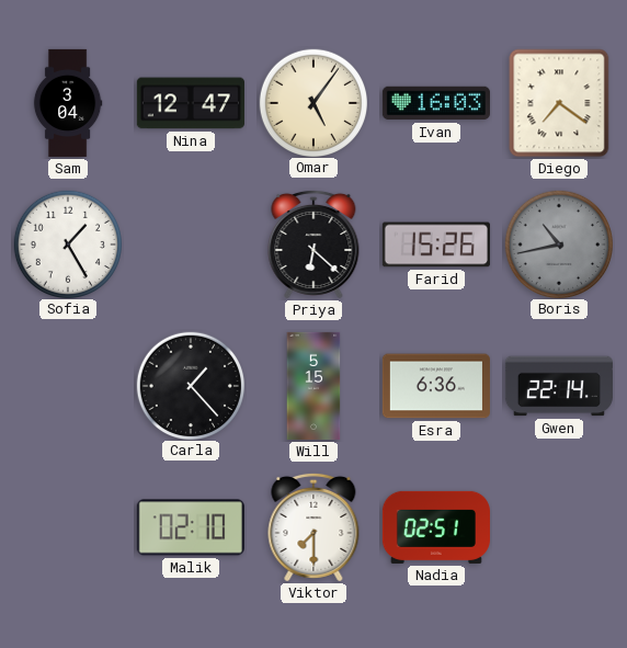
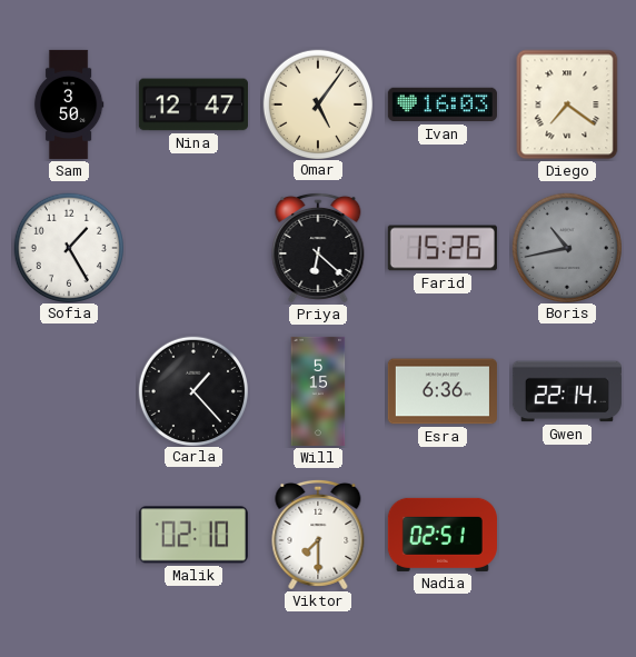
Sam: 3:04 -> 3:50 (69, 104)
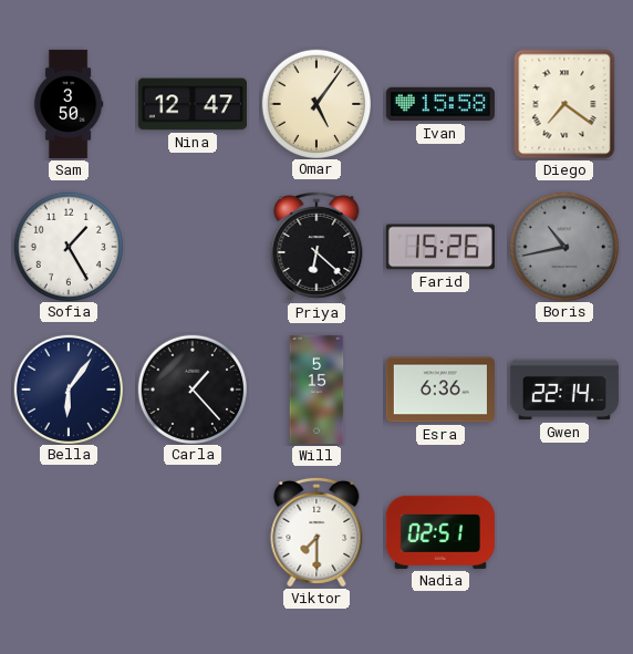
Ivan: 16:03 -> 15:58 (440, 104)
Bella: none -> 6:06 (68, 388)
Malik: 02:10 -> none (193, 535)
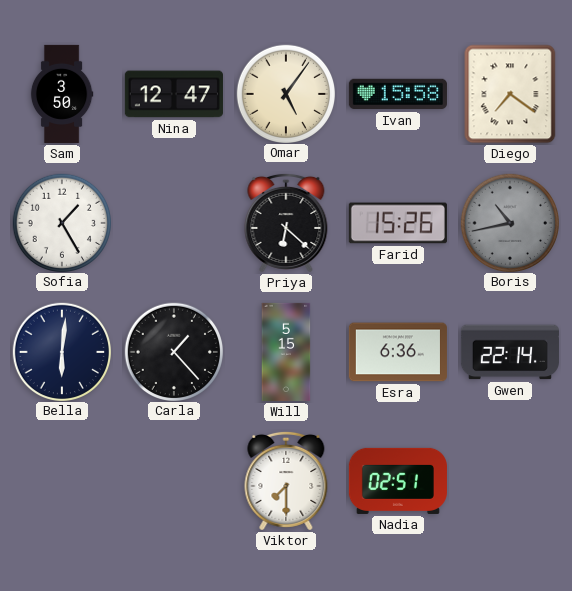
Bella: 6:06 -> 6:01 (61, 351)
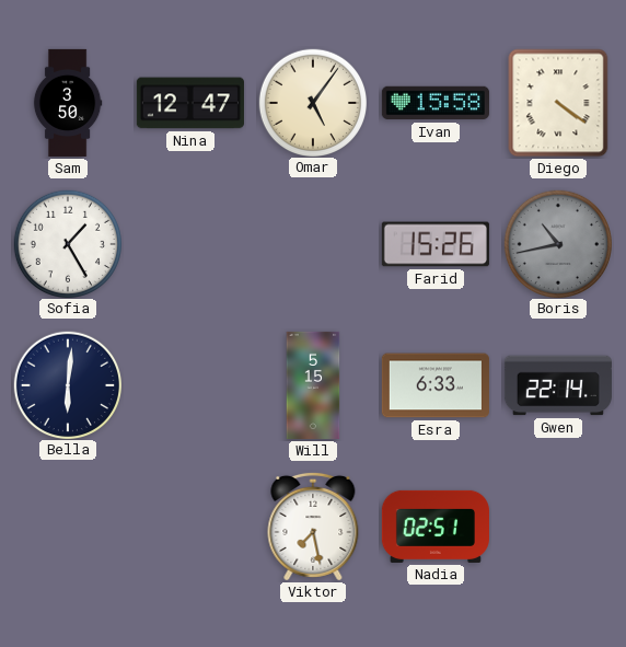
Diego: 7:21 -> 4:21 (558, 103)
Priya: 6:22 -> none (286, 223)
Carla: 1:23 -> none (173, 351)
Esra: 6:36 -> 6:33 (436, 385)
Viktor: 7:30 -> 7:28 (313, 527)
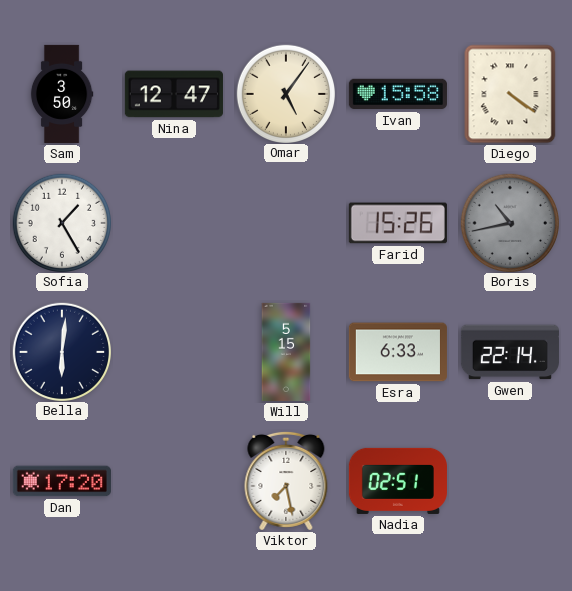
Dan: none -> 17:20 (62, 481)
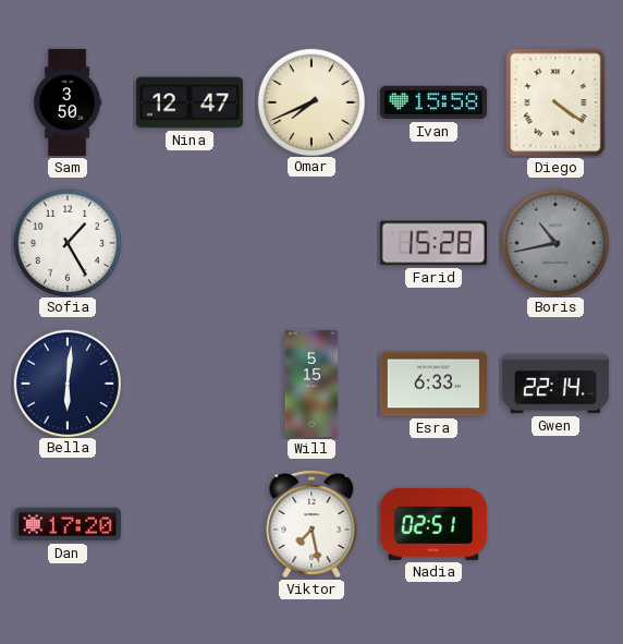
Omar: 5:06 -> 7:41 (310, 101)
Farid: 15:26 -> 15:28 (433, 243)
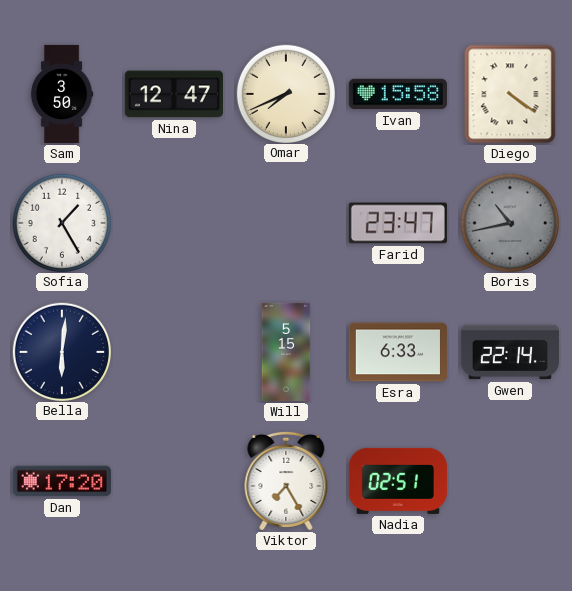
Farid: 15:28 -> 23:47 (398, 223)
Viktor: 7:28 -> 7:25 (286, 481)
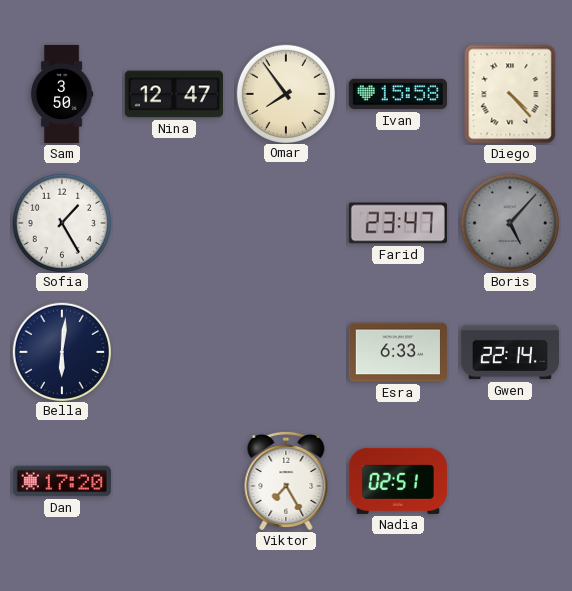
Omar: 7:41 -> 7:54 (285, 93)
Diego: 4:21 -> 4:23 (510, 94)
Boris: 10:43 -> 5:07 (509, 222)
Will: 5:15 -> none (286, 352)
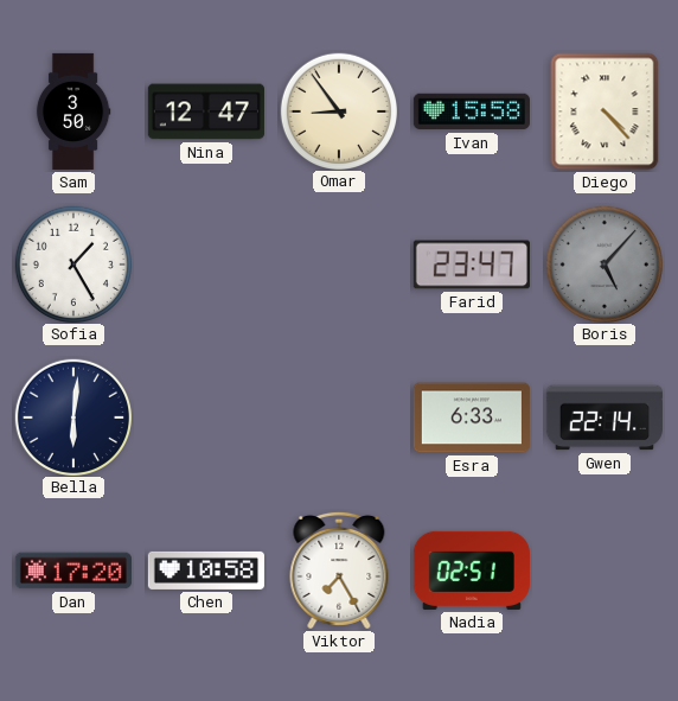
Omar: 7:54 -> 8:54 (338, 110)
Chen: none -> 10:58 (206, 571)
